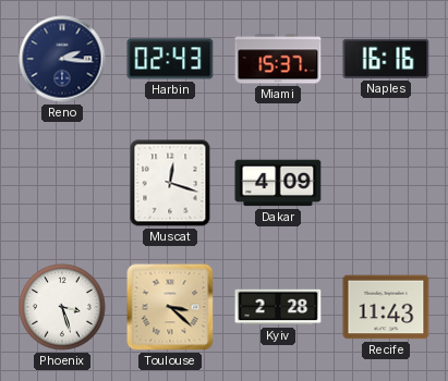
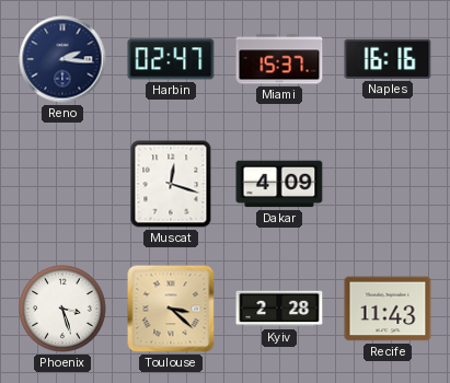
Harbin: 02:43 -> 02:47 (171, 59)
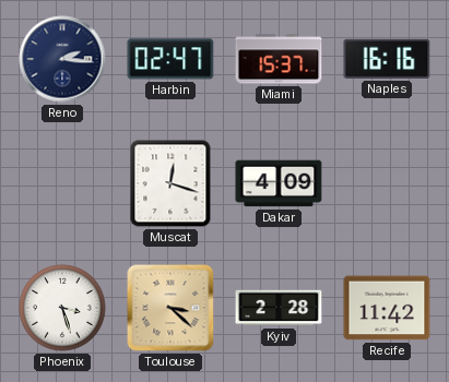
Recife: 11:43 -> 11:42 (387, 308)
